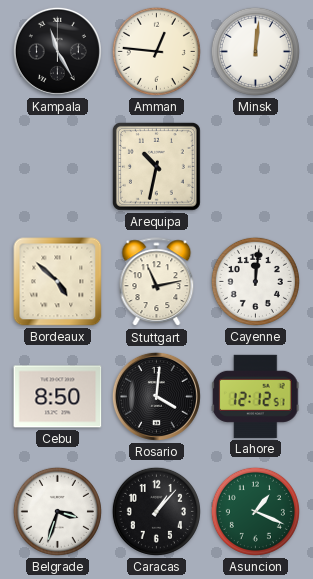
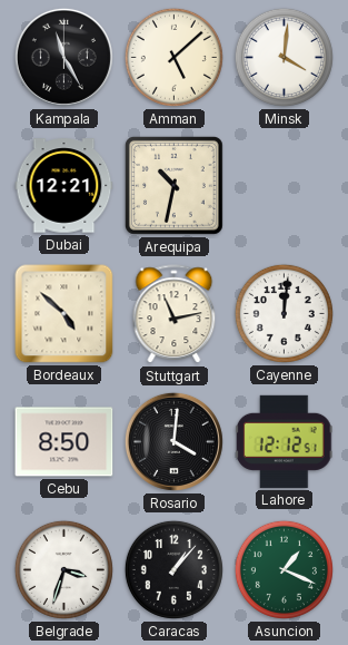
Amman: 12:46 -> 5:08 (173, 57)
Minsk: 12:01 -> 4:01 (284, 57)
Dubai: none -> 12:21 (64, 186)
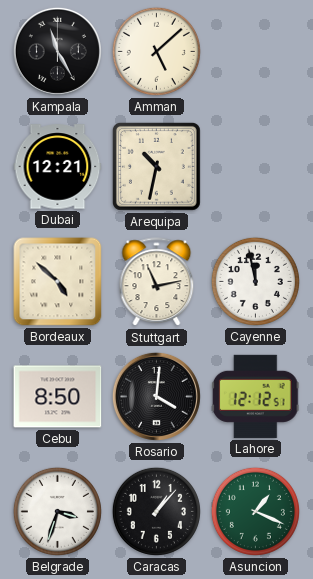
Minsk: 4:01 -> none (284, 57)
Cayenne: 12:01 -> 11:58 (255, 281)
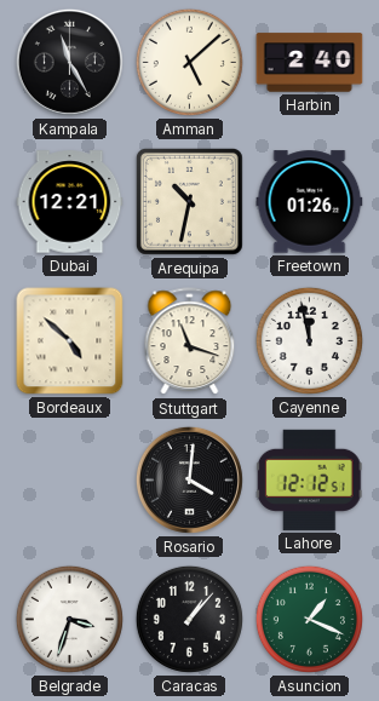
Harbin: none -> 2:40 (310, 63)
Freetown: none -> 01:26 (310, 202)
Stuttgart: 11:13 -> 11:18 (190, 341)
Cebu: 8:50 -> none (58, 397)
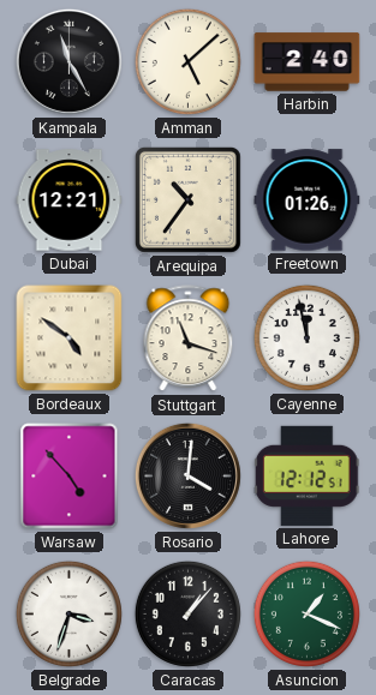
Arequipa: 10:32 -> 10:36 (187, 199)
Bordeaux: 4:52 -> 4:51 (70, 338)
Warsaw: none -> 4:53 (70, 477)
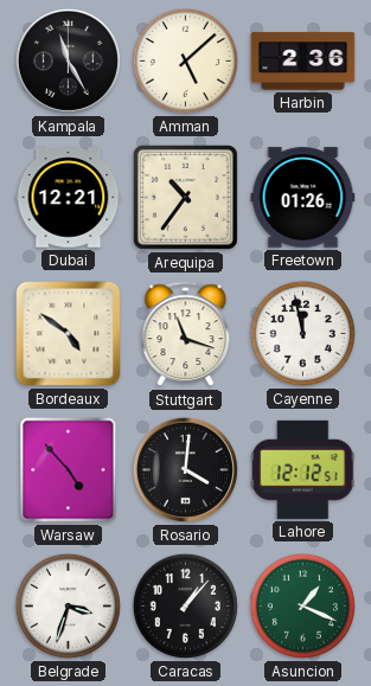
Harbin: 2:40 -> 2:36 (303, 62)
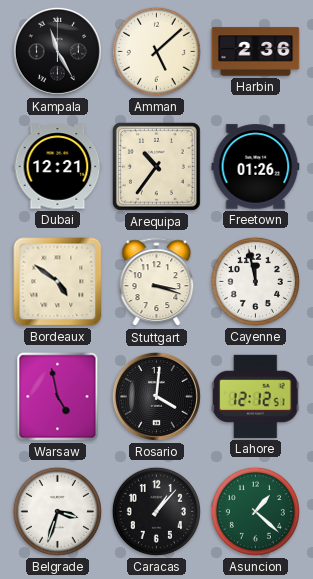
Stuttgart: 11:18 -> 3:18 (157, 282)
Warsaw: 4:53 -> 4:58 (58, 397)
Asuncion: 1:19 -> 1:22 (255, 511)
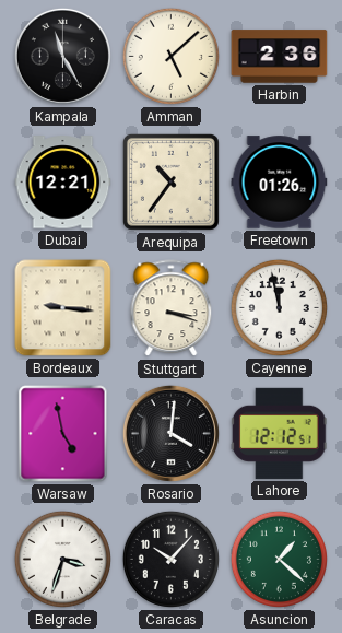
Bordeaux: 4:51 -> 9:16 (63, 308)
Caracas: 1:07 -> 10:07 (170, 559)
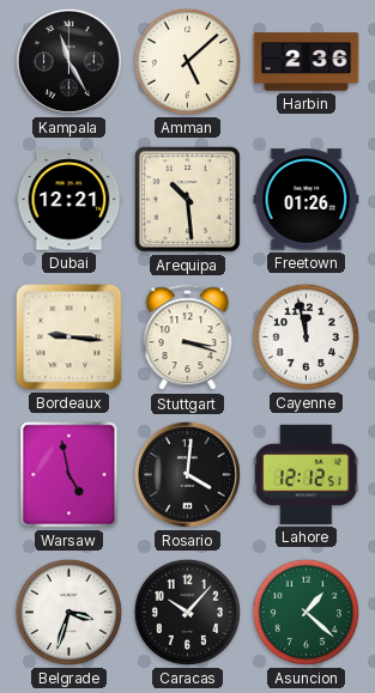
Arequipa: 10:36 -> 10:29 (187, 199)
